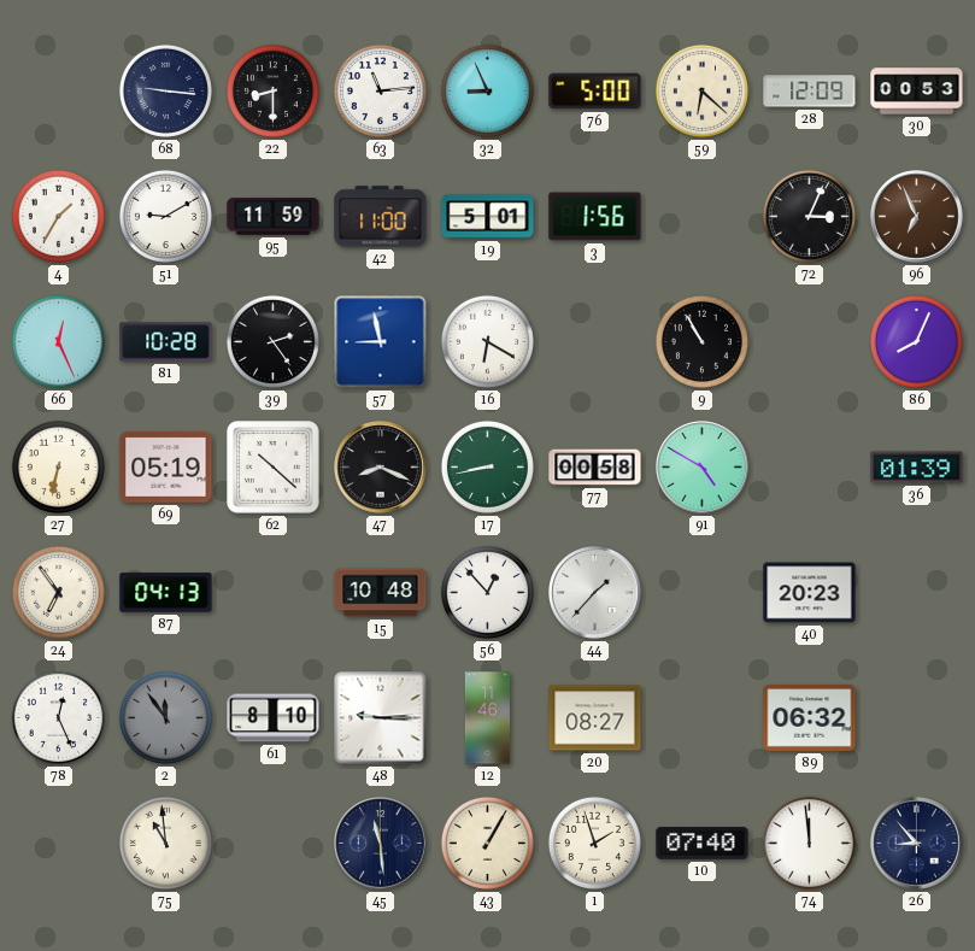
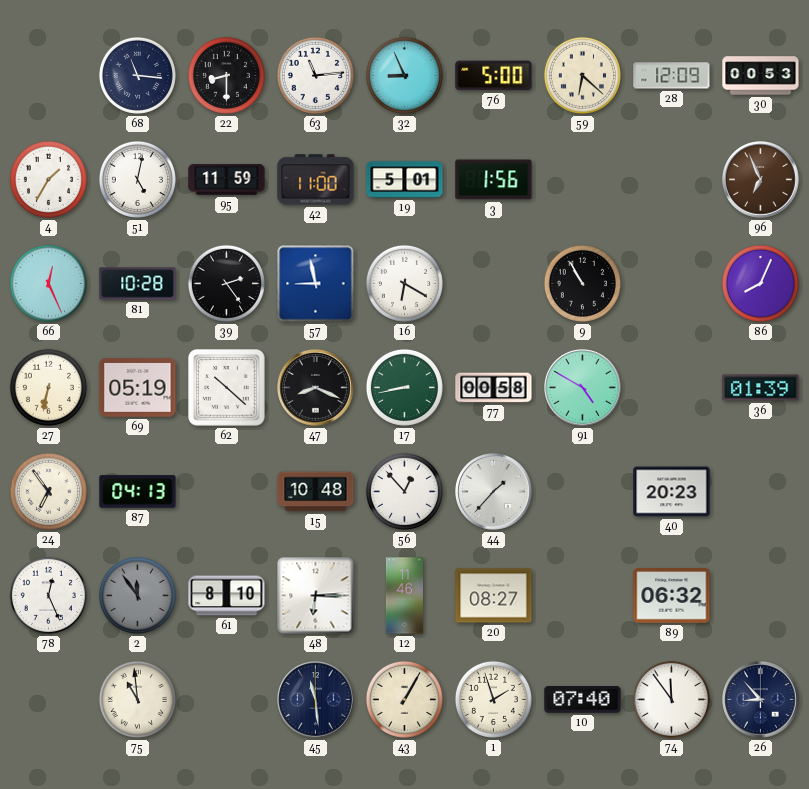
68: 9:16 -> 11:16 (137, 75)
51: 9:10 -> 5:02 (137, 179)
72: 3:04 -> none (809, 216)
48: 9:15 -> 6:15 (316, 596)
74: 11:59 -> 11:54 (671, 699)
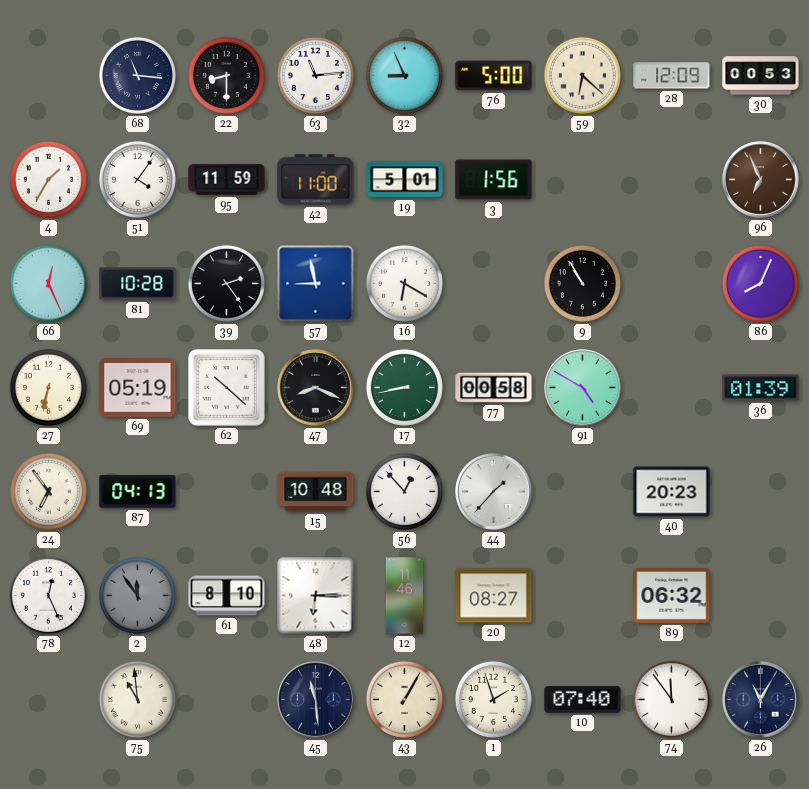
51: 5:02 -> 4:06 (137, 179)
26: 8:53 -> 11:05 (761, 700)
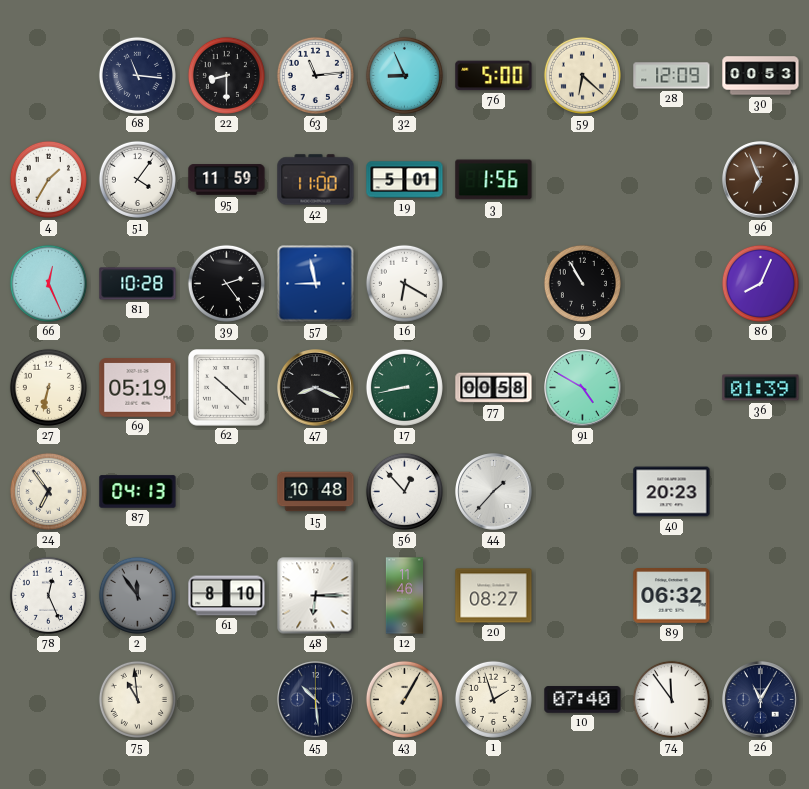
45: 11:29 -> 10:29 (316, 700)
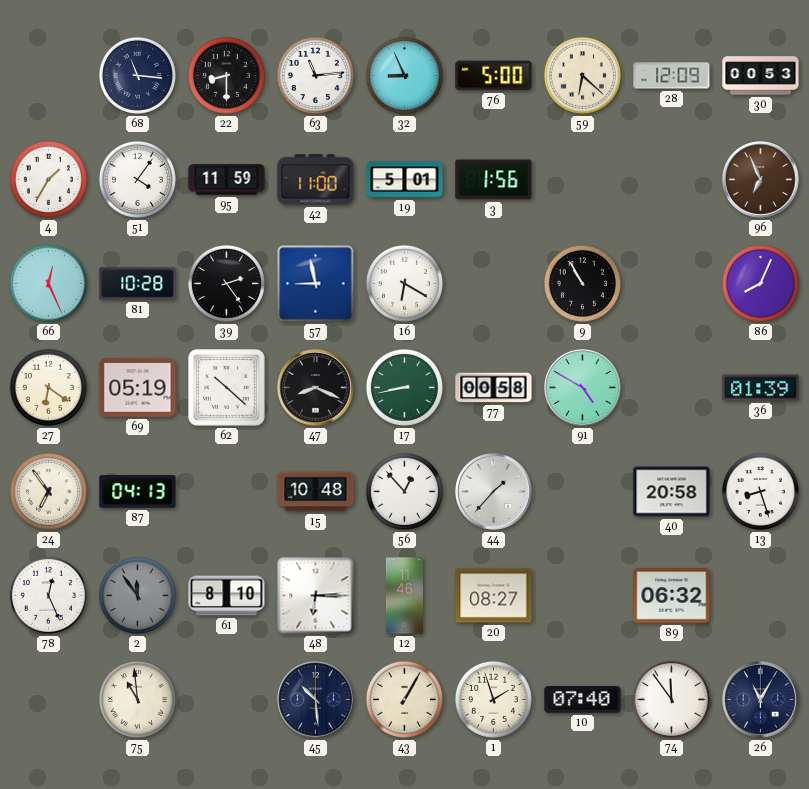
27: 6:32 -> 6:21 (48, 387)
40: 20:23 -> 20:58 (672, 492)
13: none -> 8:27 (760, 491)
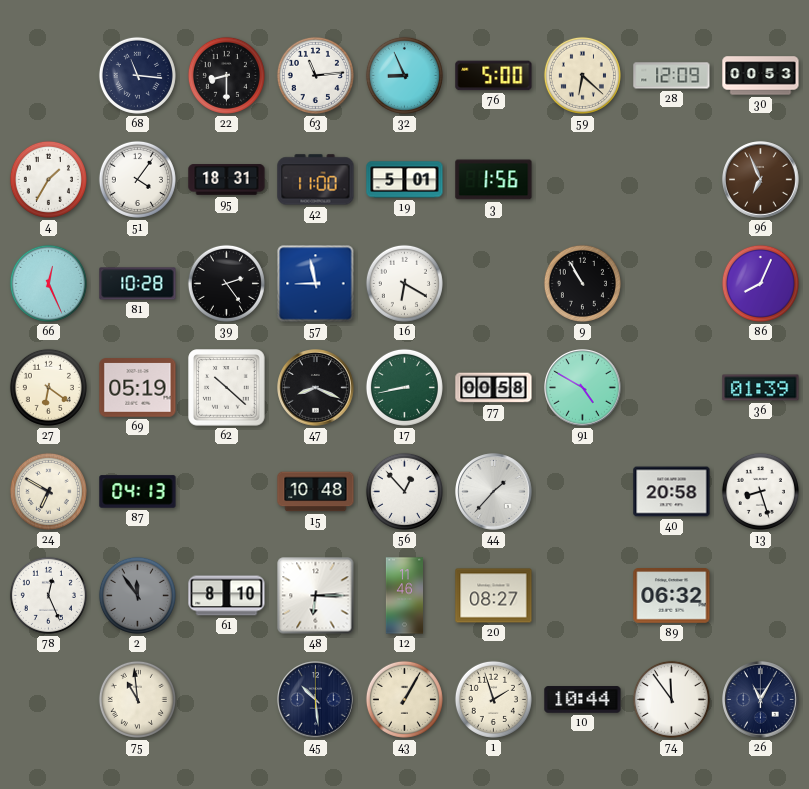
95: 11:59 -> 18:31 (227, 180)
24: 6:54 -> 6:50 (48, 491)
10: 07:40 -> 10:44 (583, 700)
